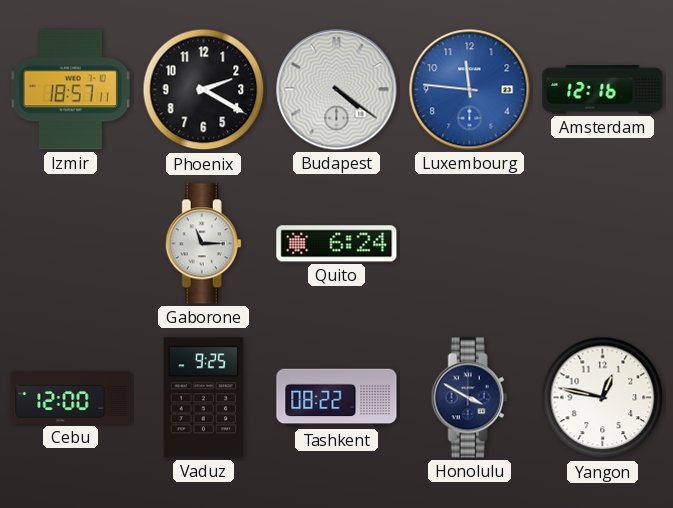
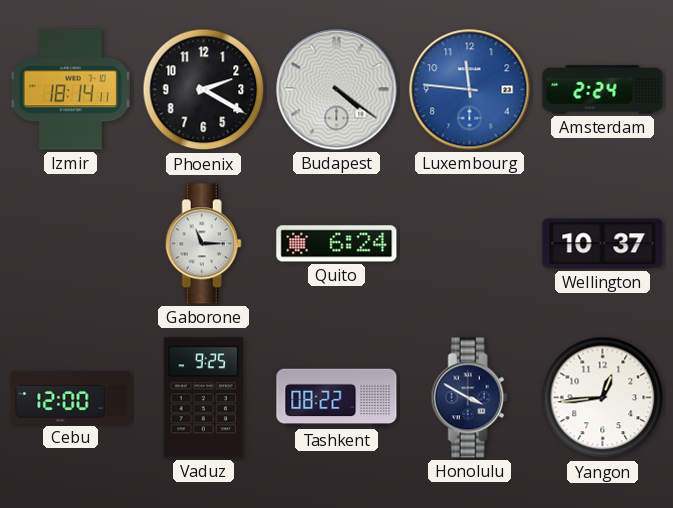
Izmir: 18:57 -> 18:14 (70, 90)
Amsterdam: 12:16 -> 2:24 (603, 90)
Wellington: none -> 10:37 (603, 244)
Yangon: 12:47 -> 12:44 (603, 398)
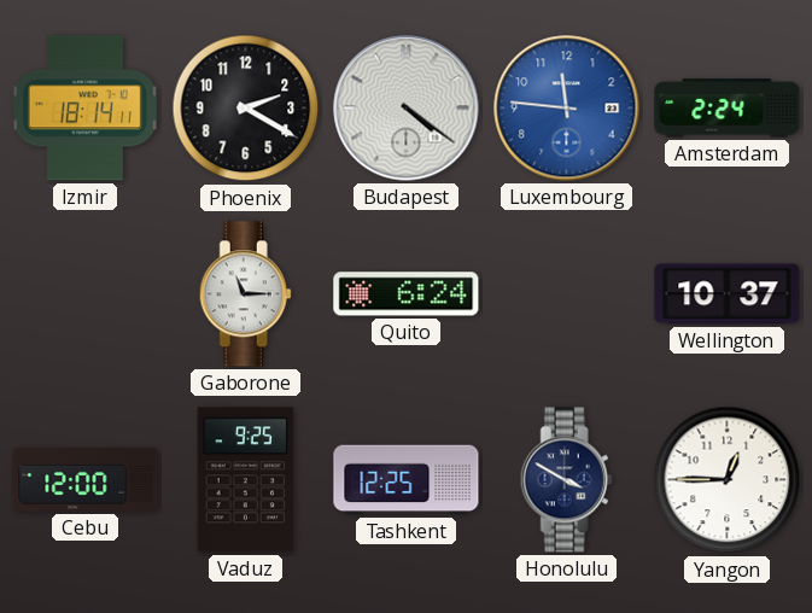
Tashkent: 08:22 -> 12:25 (407, 480)
Yangon: 12:44 -> 12:45 (728, 480)
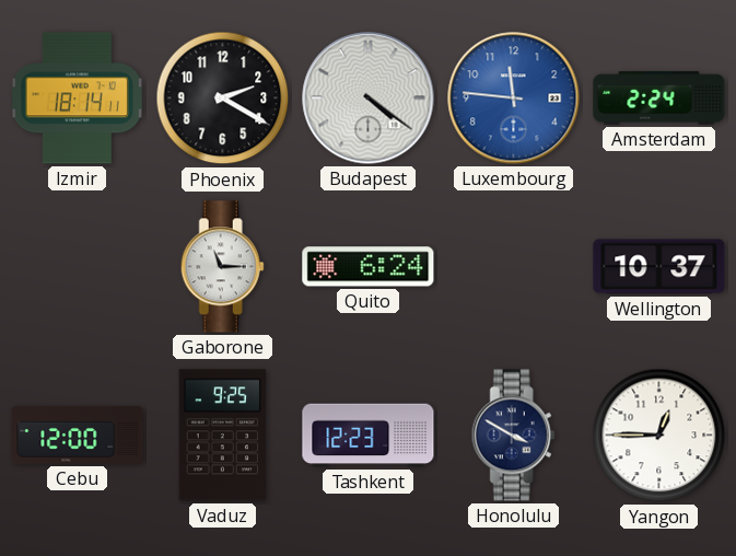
Tashkent: 12:25 -> 12:23 (369, 436)
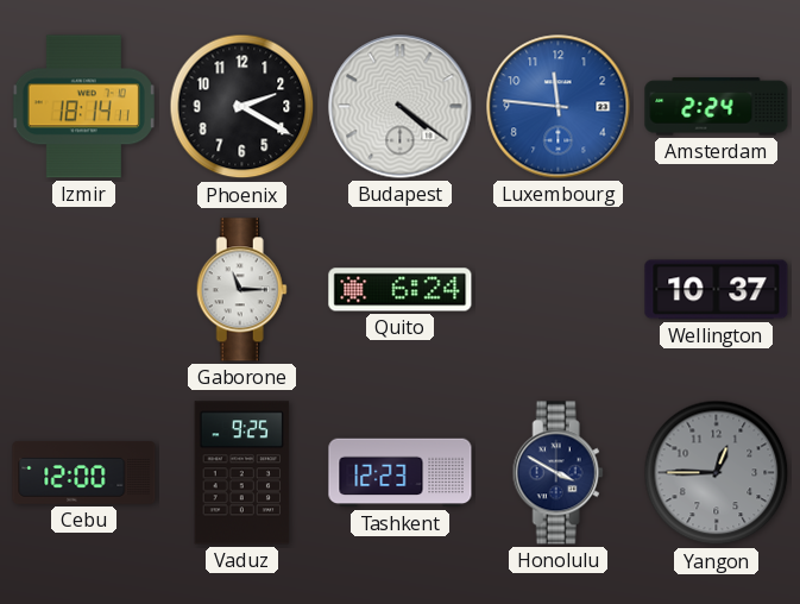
Yangon dial: white -> grey (717, 473)
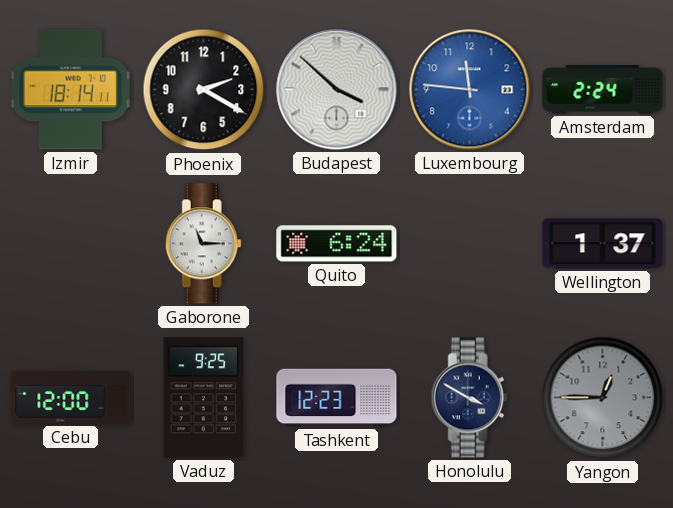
Budapest: 4:21 -> 3:52 (337, 90)
Wellington: 10:37 -> 1:37 (603, 244)
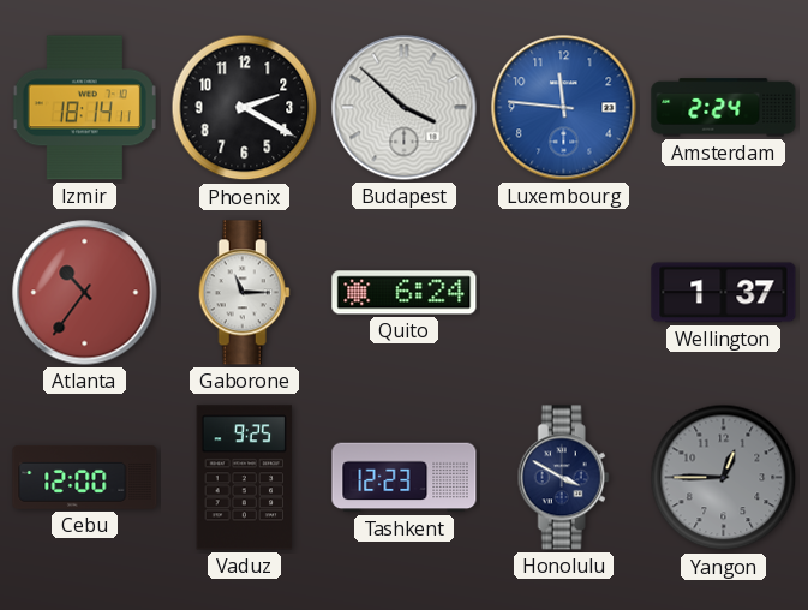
Atlanta: none -> 10:36 (85, 293)
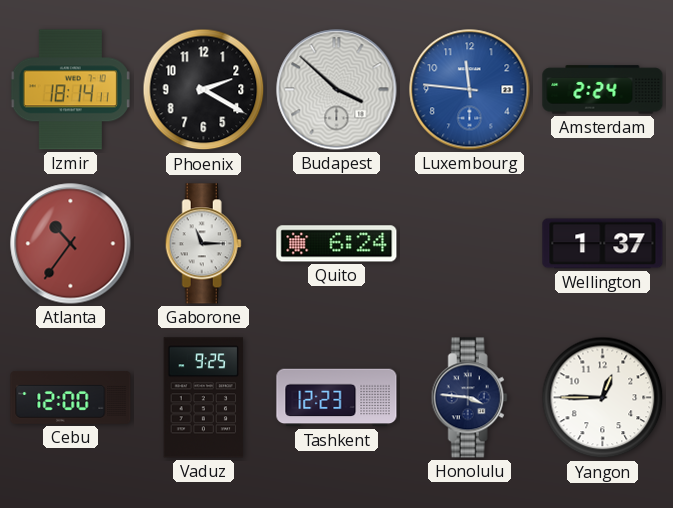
Honolulu: 3:50 -> 3:46 (469, 398)
Yangon dial: grey -> white (603, 398)
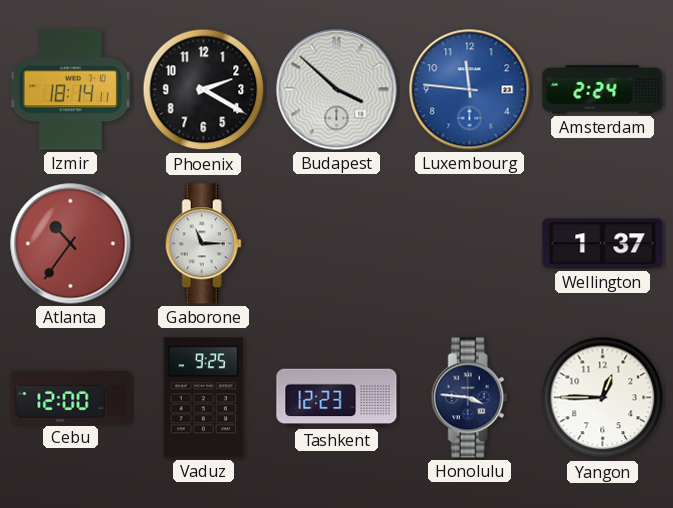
Quito: 6:24 -> none (337, 244)
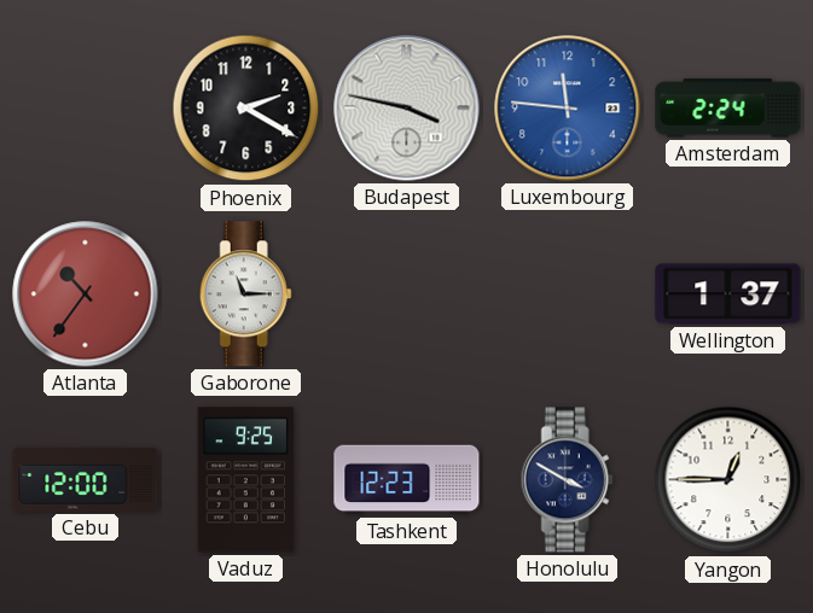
Izmir: 18:14 -> none (70, 90)
Budapest: 3:52 -> 3:47 (407, 109)
Honolulu: 3:46 -> 3:50 (567, 480)
